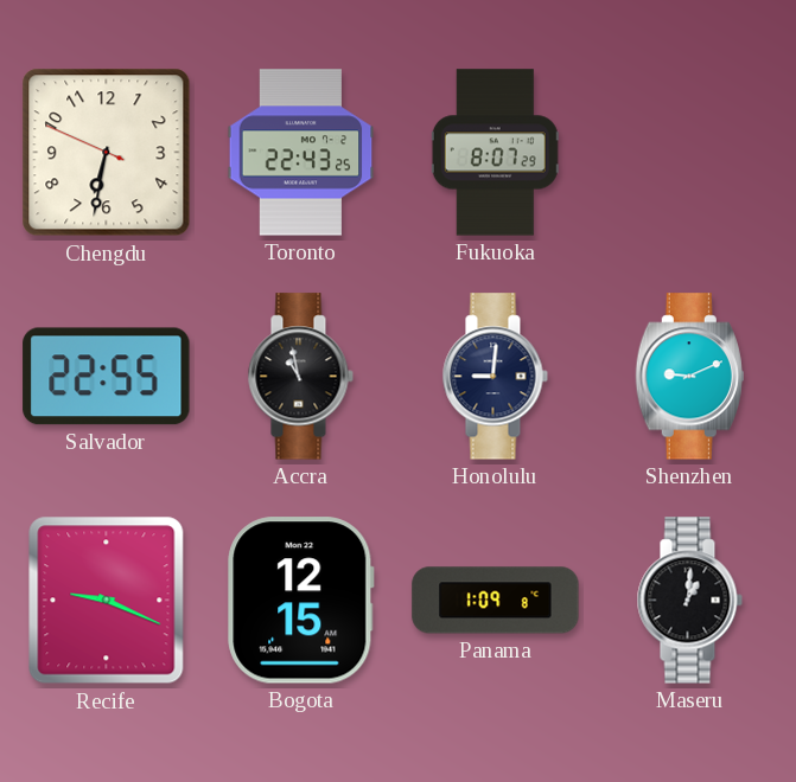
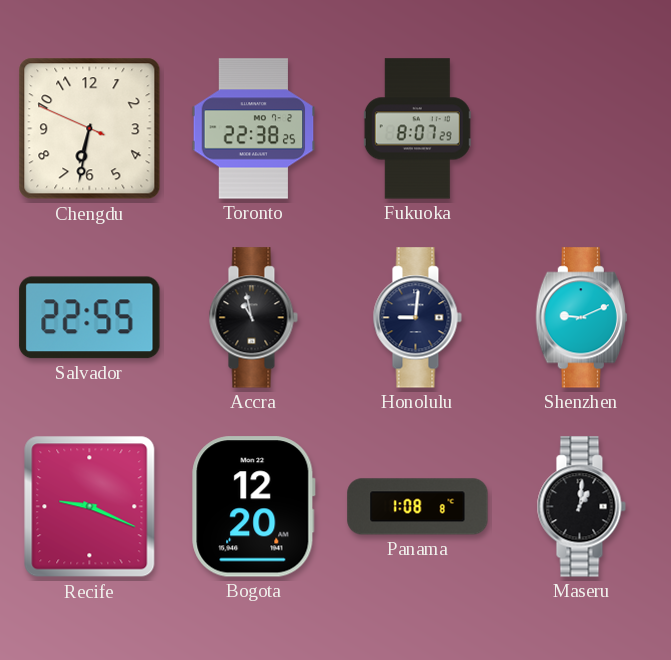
Toronto: 22:43 -> 22:38 (254, 129)
Bogota: 12:15 -> 12:20 (254, 507)
Panama: 1:09 -> 1:08 (418, 507)
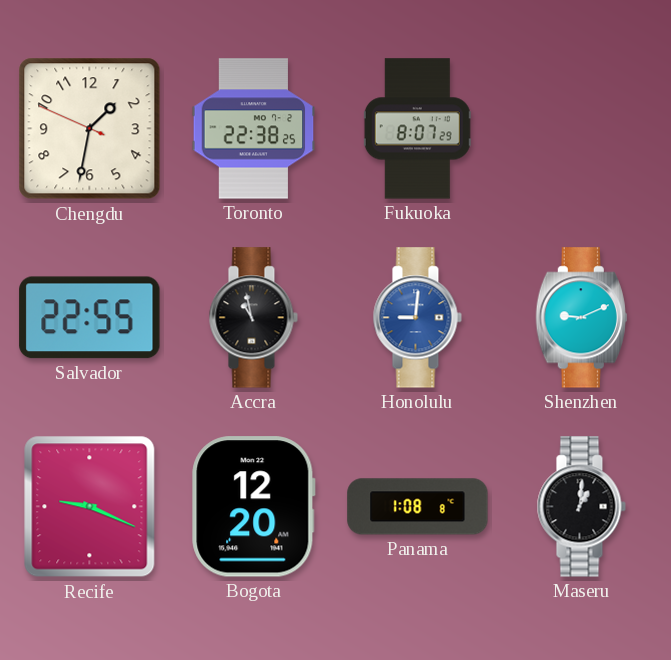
Chengdu: 6:31 -> 1:31 (90, 129)
Honolulu dial: navy -> blue (417, 318)
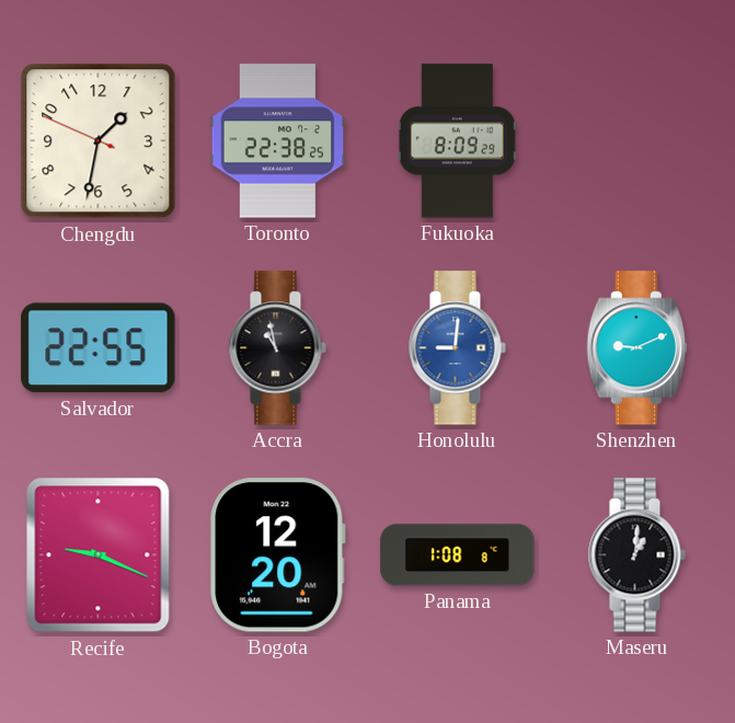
Fukuoka: 8:07 -> 8:09 (457, 141)
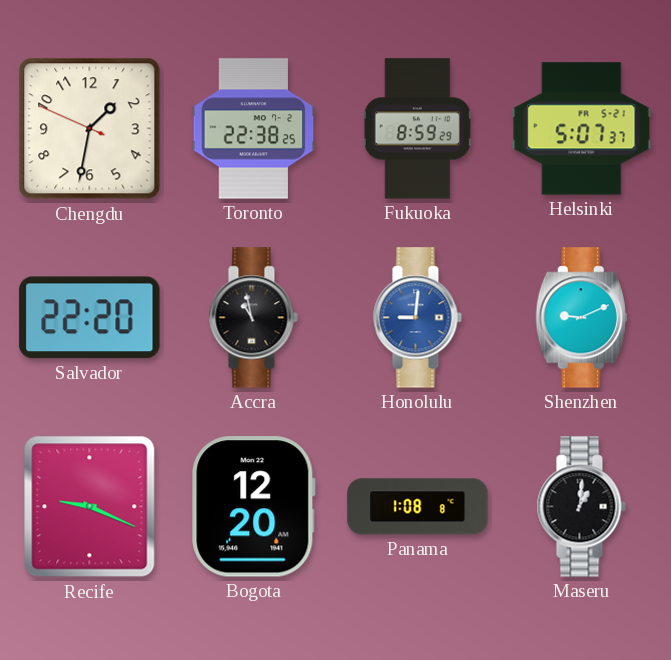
Fukuoka: 8:09 -> 8:59 (417, 129)
Helsinki: none -> 5:07 (582, 129)
Salvador: 22:55 -> 22:20 (90, 318)
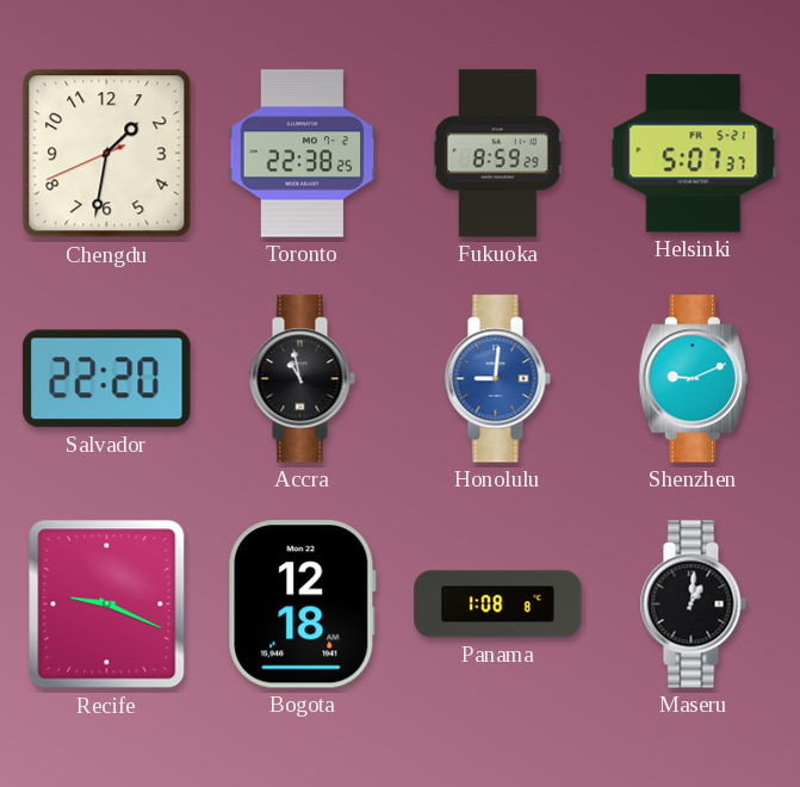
Chengdu: 1:31:49 -> 1:31:41 (107, 154)
Bogota: 12:20 -> 12:18 (303, 605)
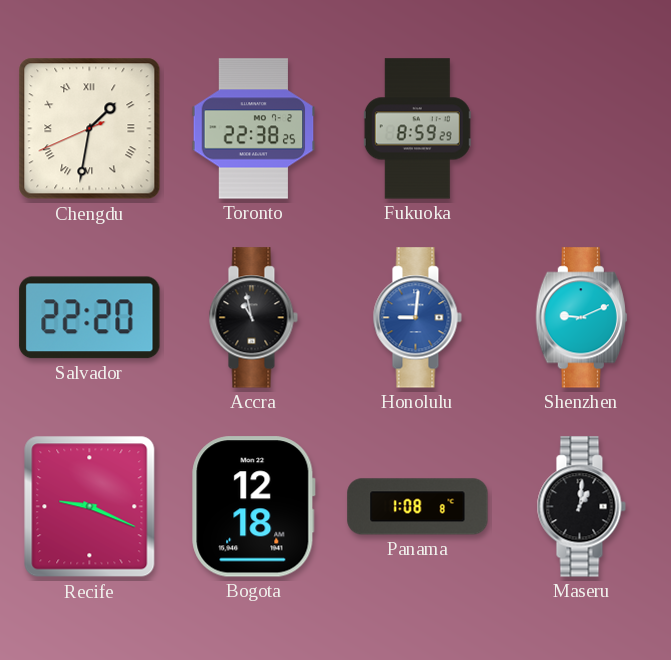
Chengdu numerals: Arabic -> Roman (90, 129)
Helsinki: 5:07 -> none (694, 154)
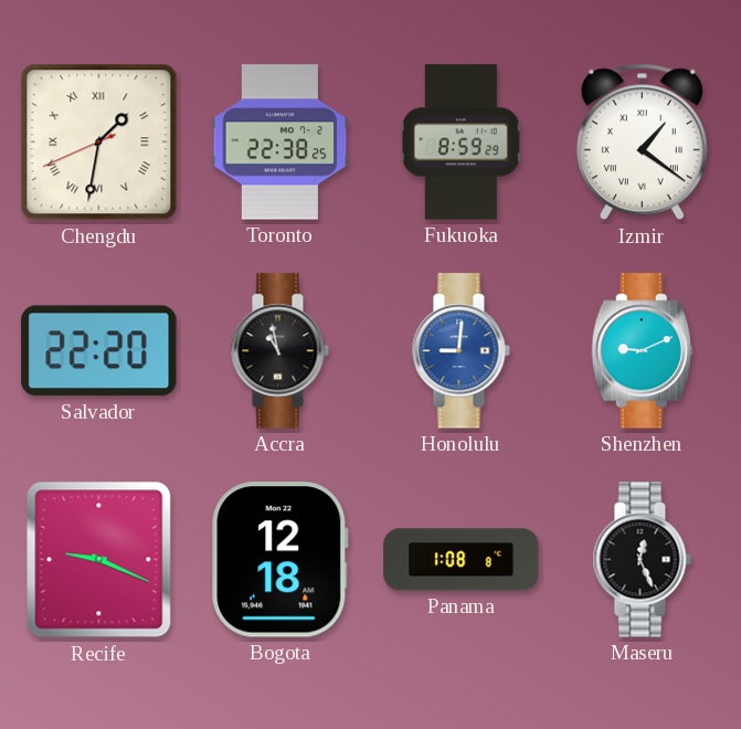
Izmir: none -> 1:21 (642, 142)
Maseru: 1:01 -> 12:26 (642, 560)
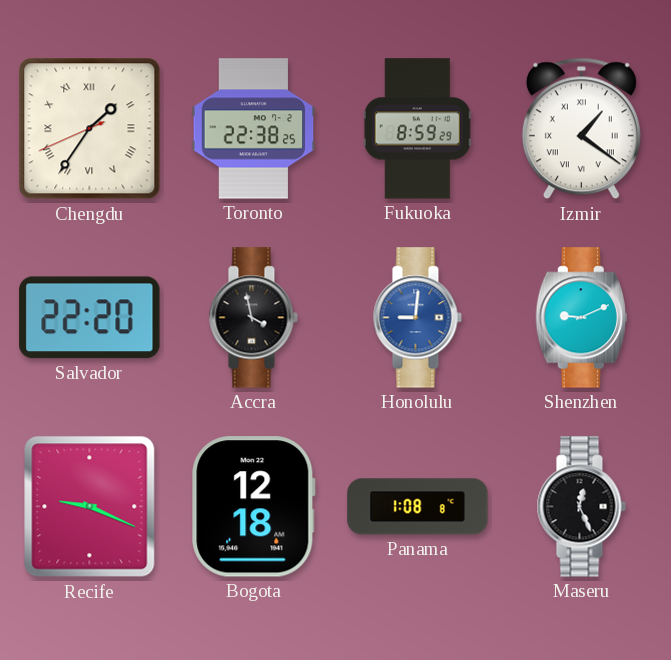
Chengdu: 1:31 -> 1:35 (90, 129)
Accra: 10:58 -> 3:58 (253, 318)
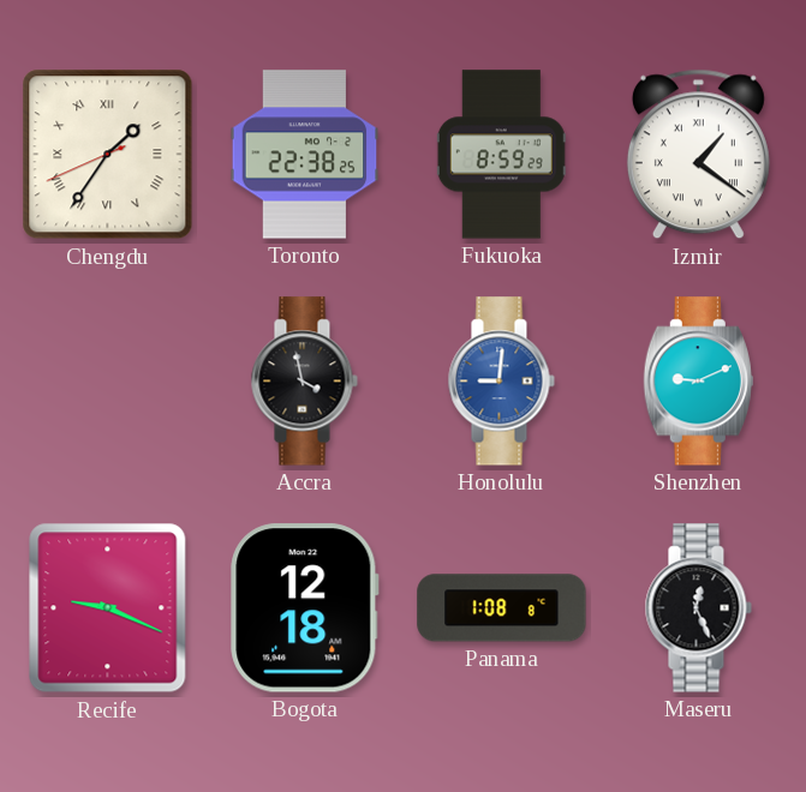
Salvador: 22:20 -> none (90, 318)
